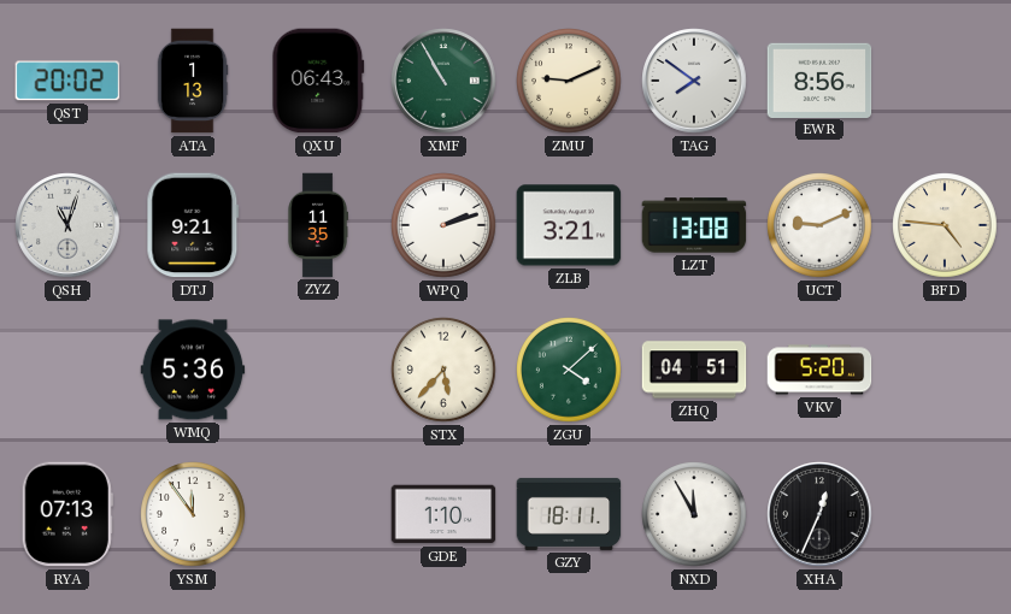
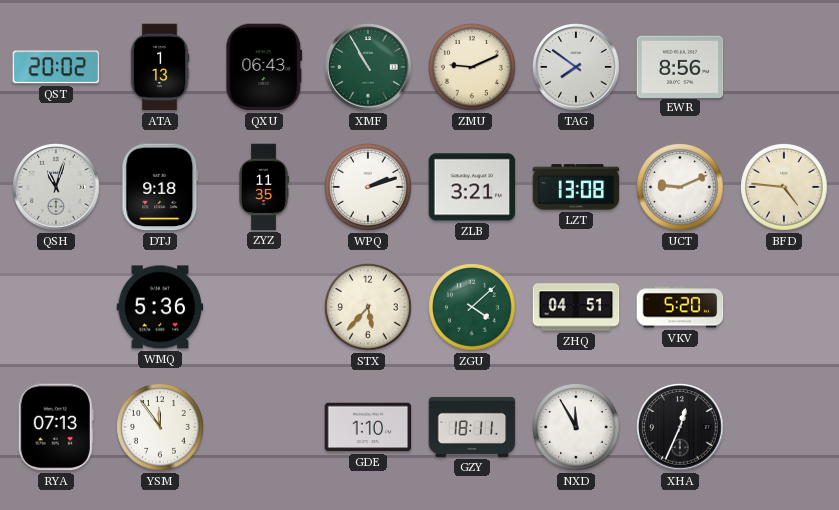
DTJ: 9:21 -> 9:18 (160, 187)
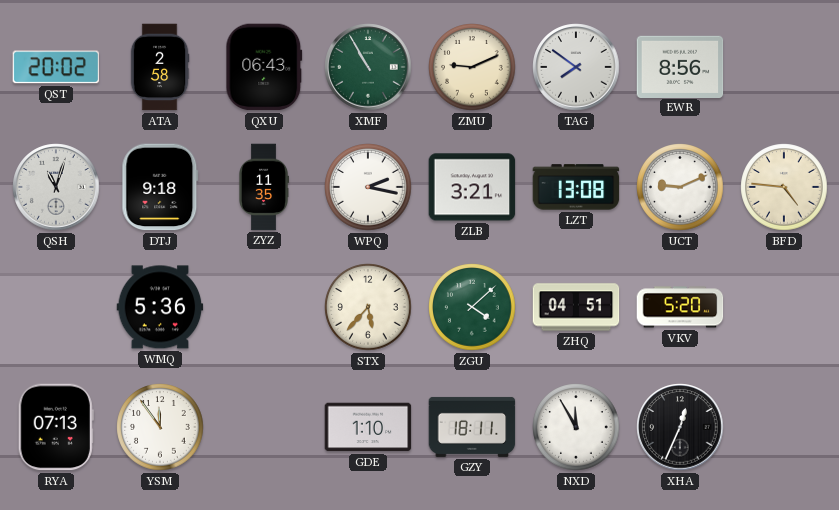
ATA: 1:13 -> 2:58 (160, 67)
WPQ: 2:12 -> 2:17 (368, 187)
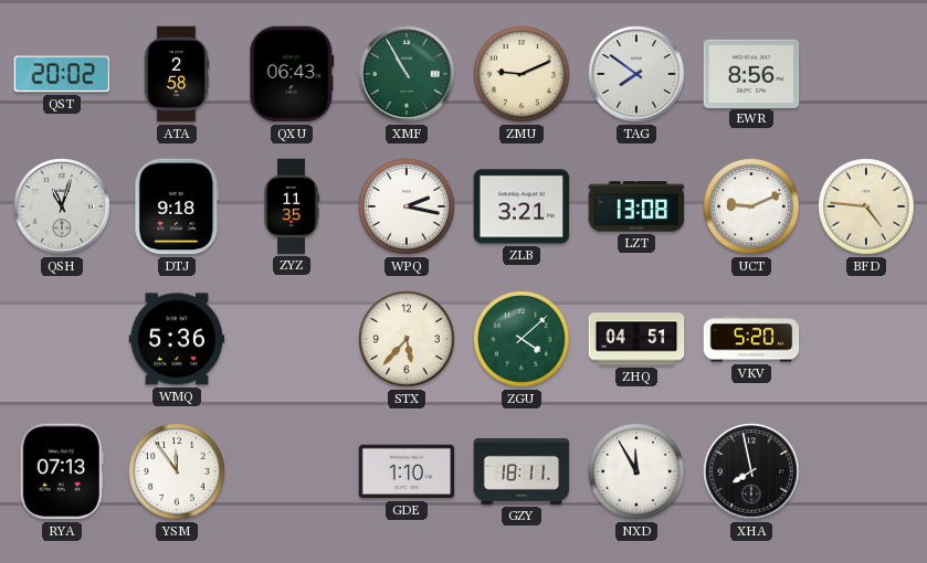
XHA: 12:34 -> 7:58 (751, 471)
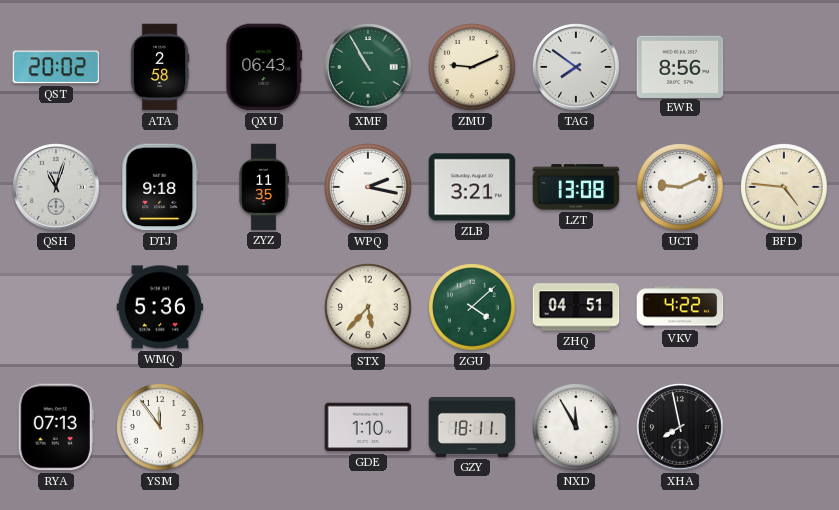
VKV: 5:20 -> 4:22 (680, 307)
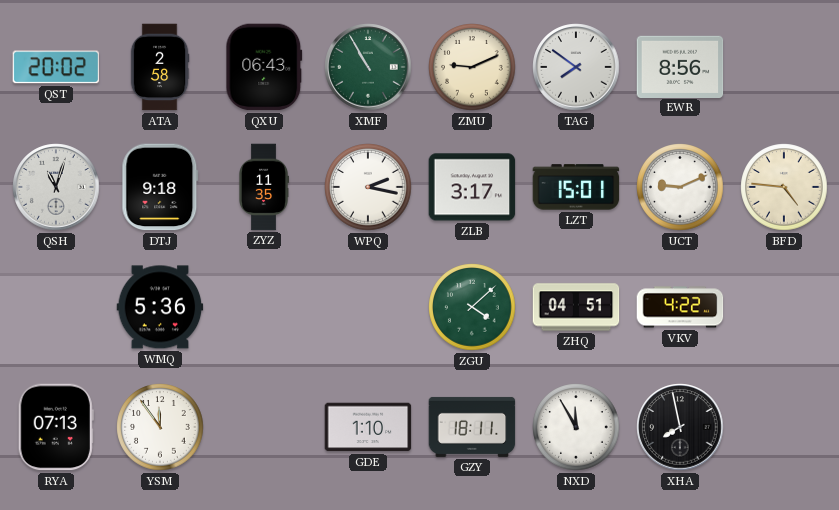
ZLB: 3:21 -> 3:17 (472, 187)
LZT: 13:08 -> 15:01 (576, 187)
STX: 5:37 -> none (368, 307)
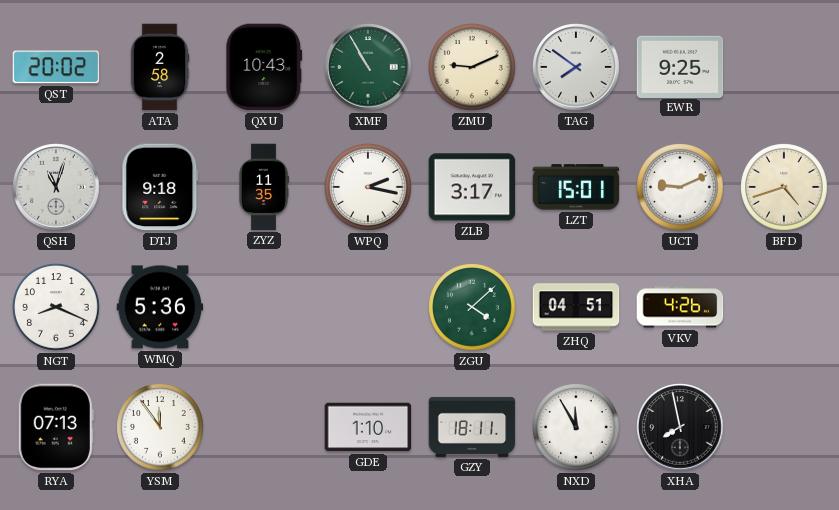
QXU: 06:43 -> 10:43 (264, 67)
EWR: 8:56 -> 9:25 (680, 66)
BFD: 4:46 -> 4:42 (784, 187)
NGT: none -> 8:19 (56, 307)
VKV: 4:22 -> 4:26 (680, 307)
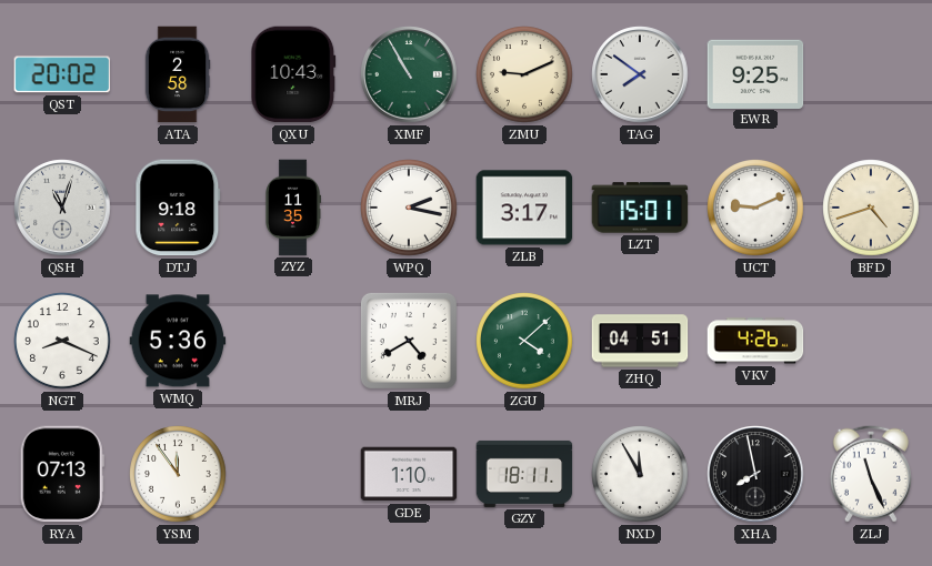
MRJ: none -> 4:40 (409, 341)
ZLJ: none -> 11:26 (871, 474)
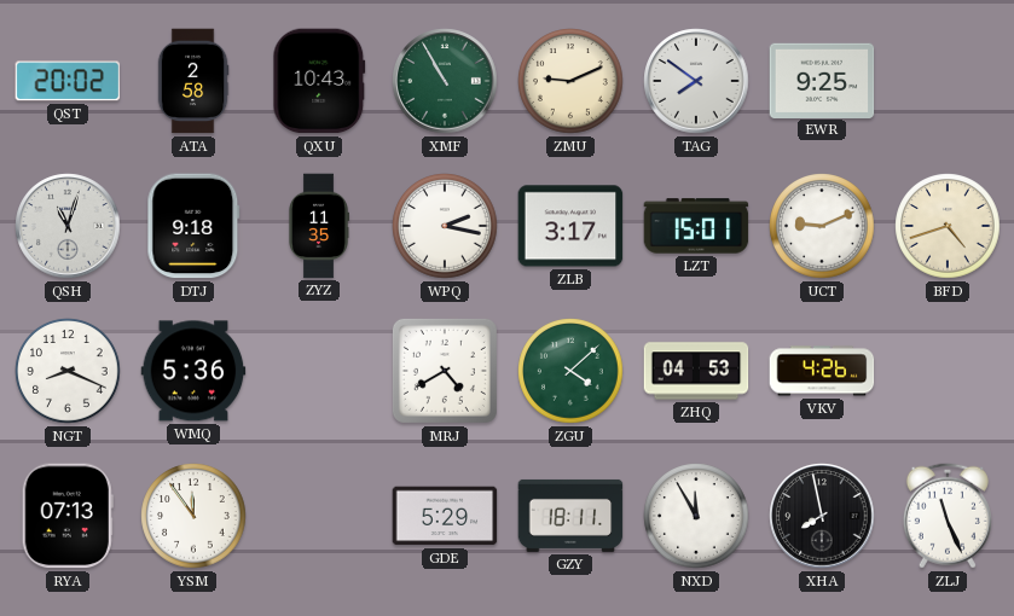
ZHQ: 04:51 -> 04:53 (696, 371)
GDE: 1:10 -> 5:29 (445, 516)
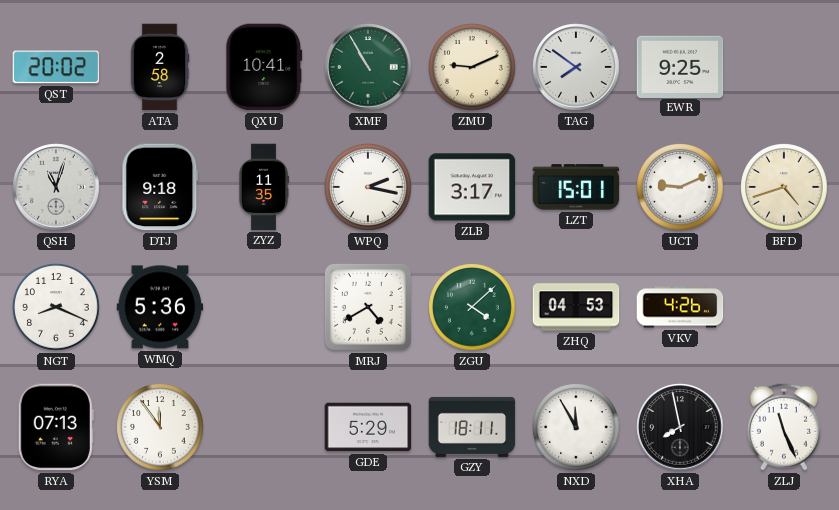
QXU: 10:43 -> 10:41 (264, 67)
